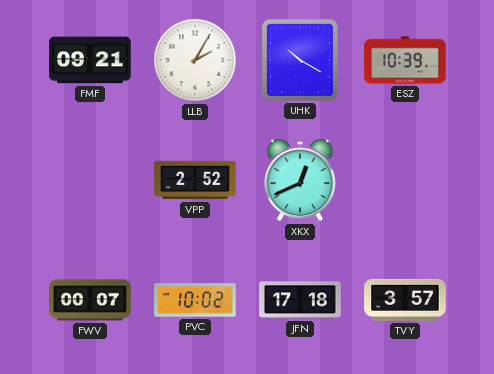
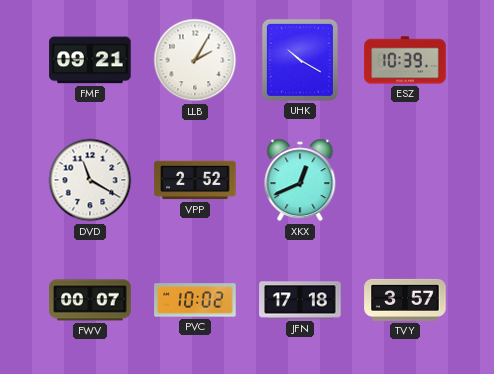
DVD: none -> 11:20 (90, 180)
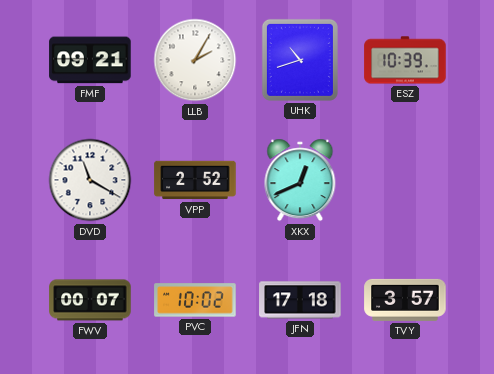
UHK: 10:20 -> 10:42 (300, 60)
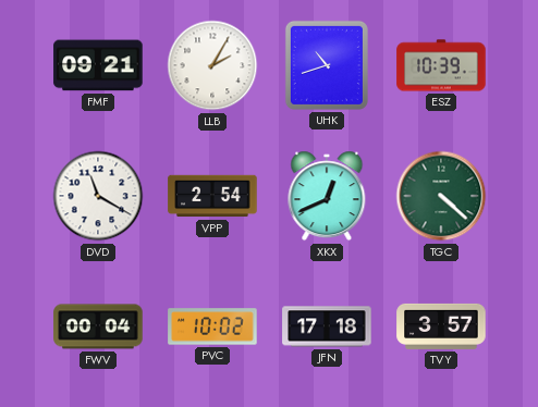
VPP: 2:52 -> 2:54 (212, 196)
TGC: none -> 4:22 (441, 196)
FWV: 00:07 -> 00:04 (98, 326)
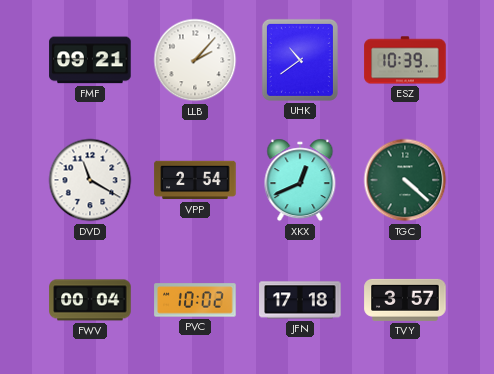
LLB: 2:05 -> 2:07 (195, 60)
UHK: 10:42 -> 10:39 (300, 60)
